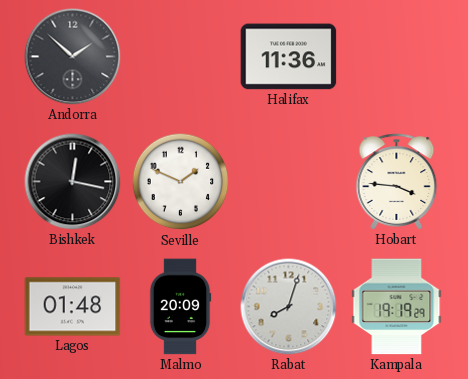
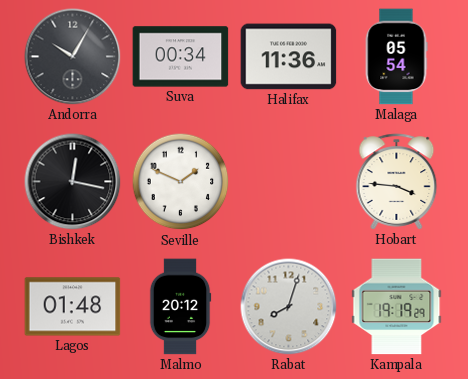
Andorra: 1:52 -> 10:05 (73, 57)
Suva: none -> 00:34 (181, 57)
Malaga: none -> 05:54 (396, 57)
Malmo: 20:09 -> 20:12 (180, 307)
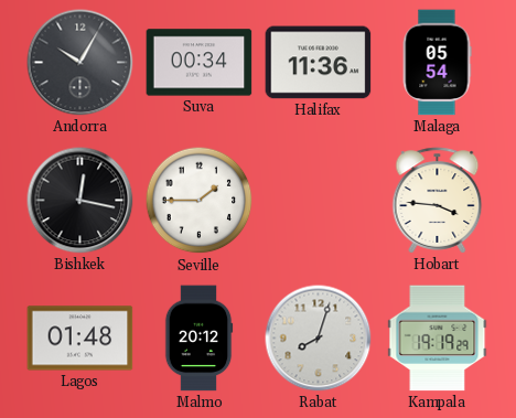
Seville: 1:49 -> 1:45 (200, 201)
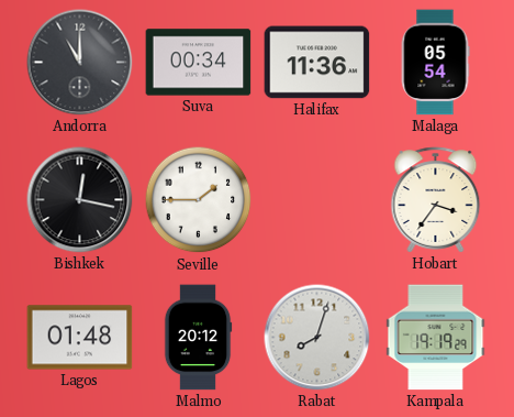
Andorra: 10:05 -> 11:00 (80, 63)
Hobart: 3:46 -> 3:36 (436, 200)
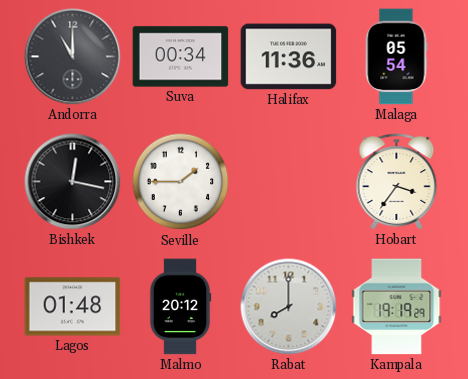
Rabat: 8:03 -> 8:00 (289, 307)
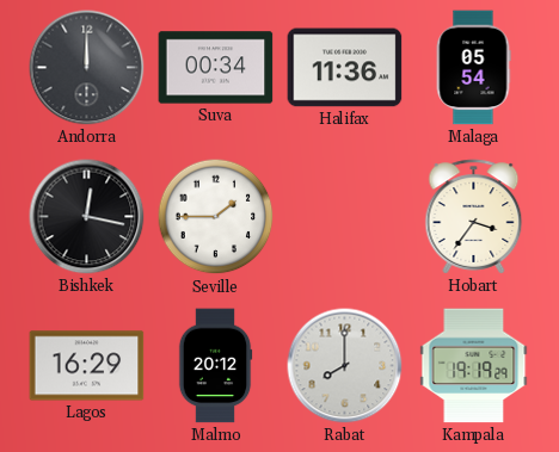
Andorra: 11:00 -> 12:00 (87, 68)
Lagos: 01:48 -> 16:29 (87, 366)
